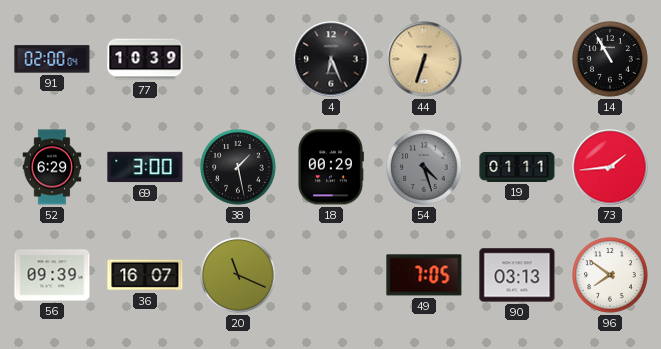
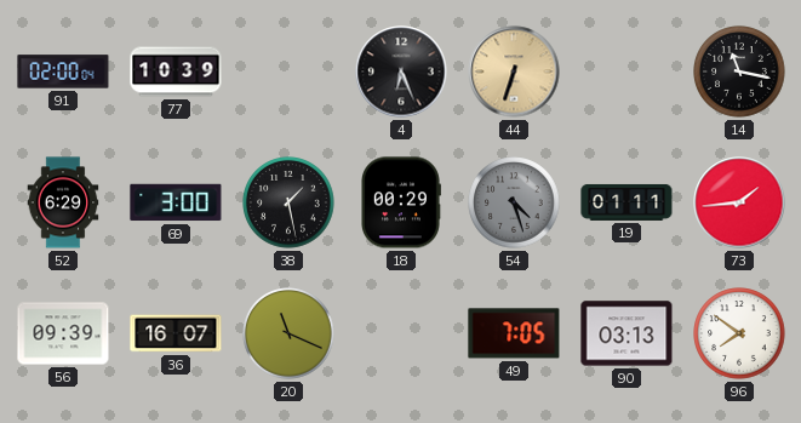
14: 10:55 -> 11:17 (739, 72)
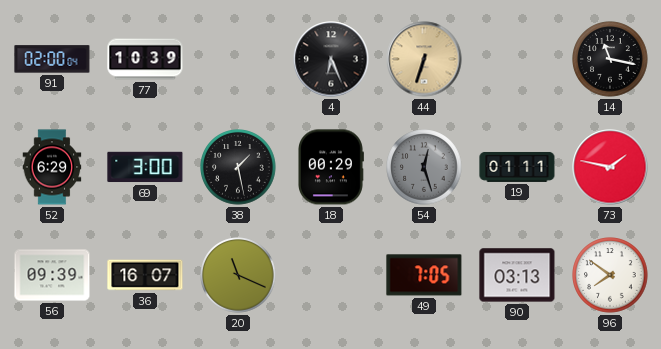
54: 4:27 -> 12:27 (424, 167)
73: 1:44 -> 1:47 (610, 167)
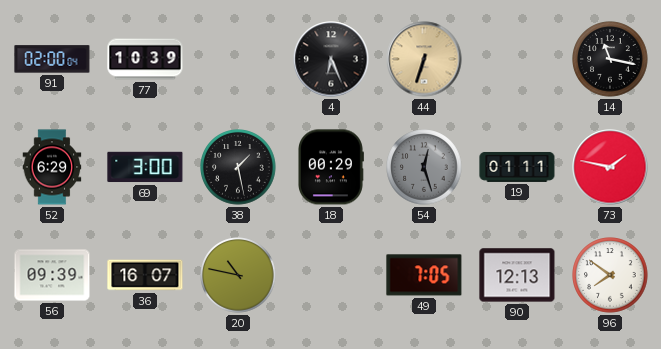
20: 11:19 -> 10:47 (238, 275)
90: 03:13 -> 12:13 (517, 275)
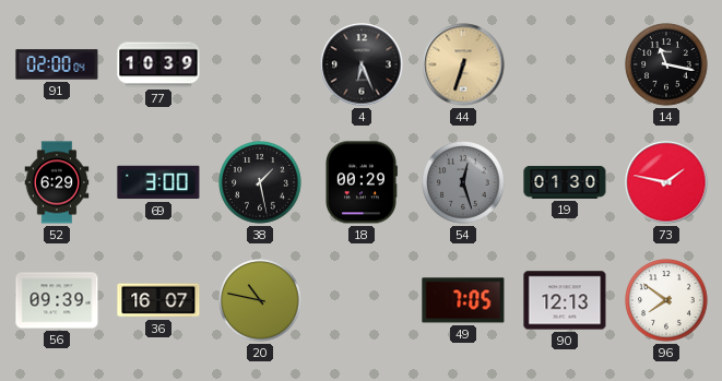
19: 01:11 -> 01:30 (565, 182)
